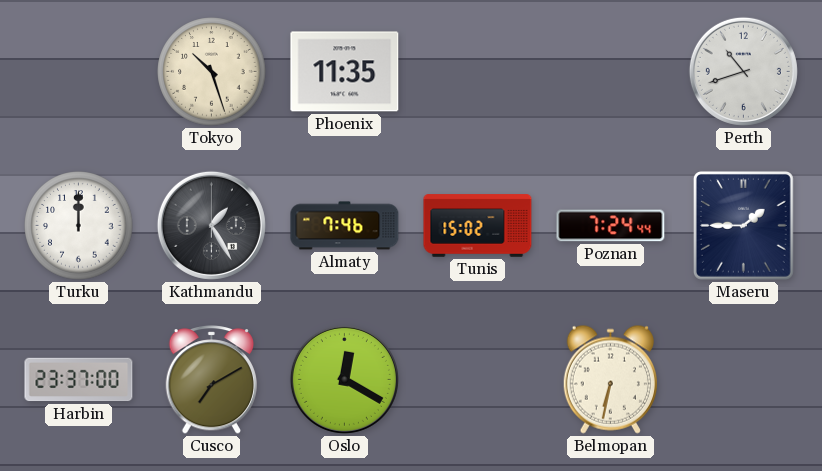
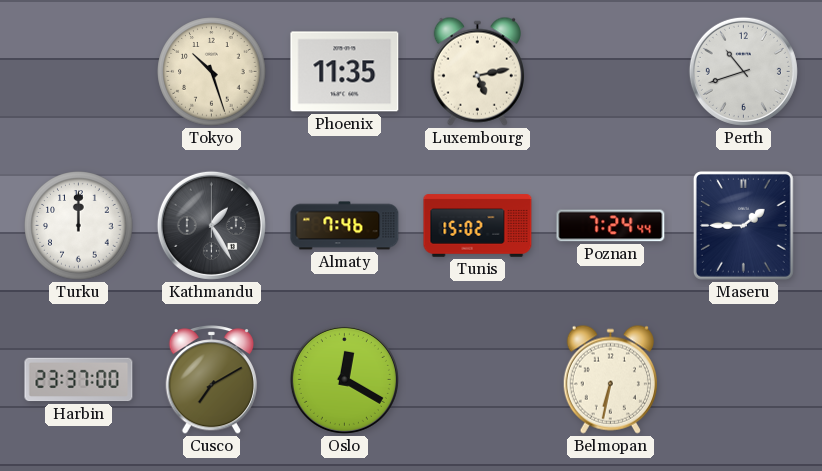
Luxembourg: none -> 5:13 (477, 71)
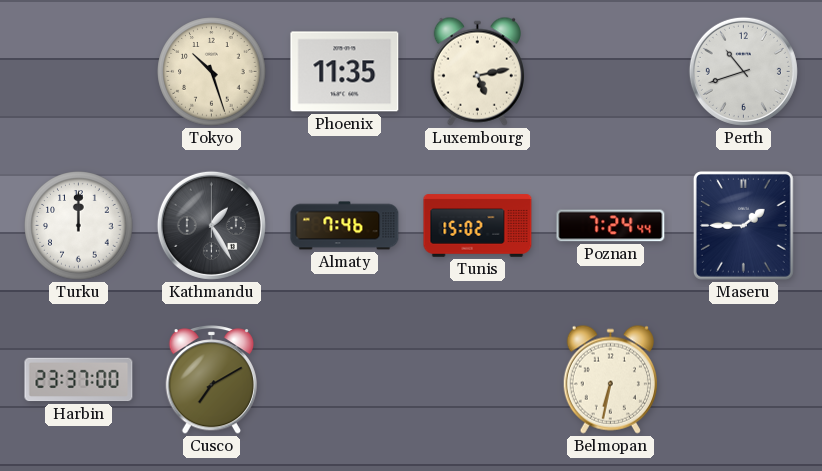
Oslo: 12:20 -> none (344, 379)
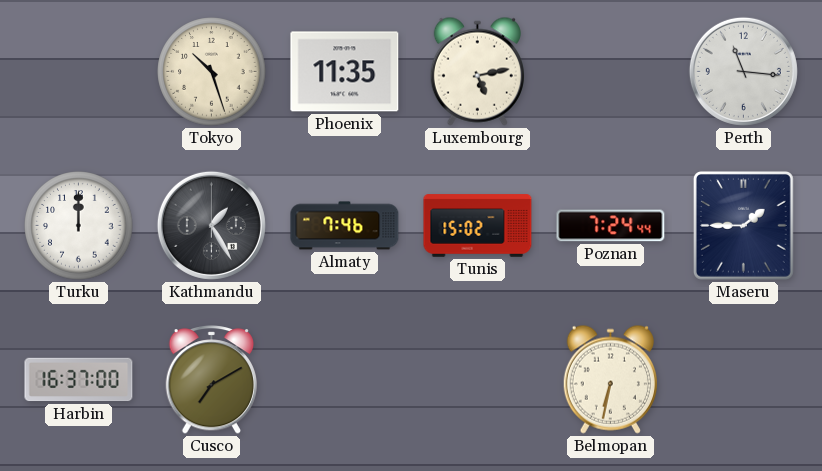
Perth: 10:42 -> 11:16 (743, 71)
Harbin: 23:37 -> 16:37 (79, 380)
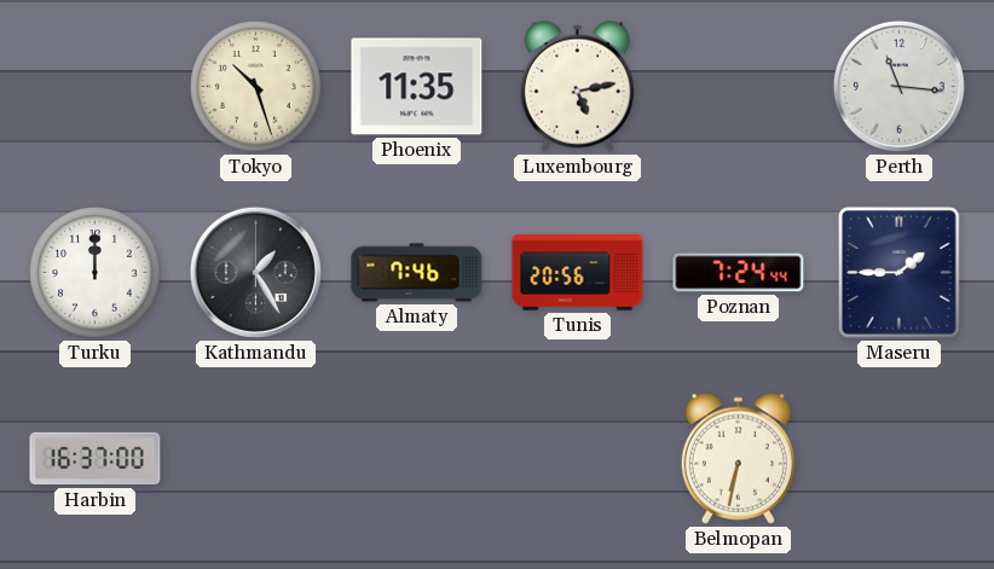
Tunis: 15:02 -> 20:56 (578, 273)
Cusco: 7:10 -> none (212, 380)
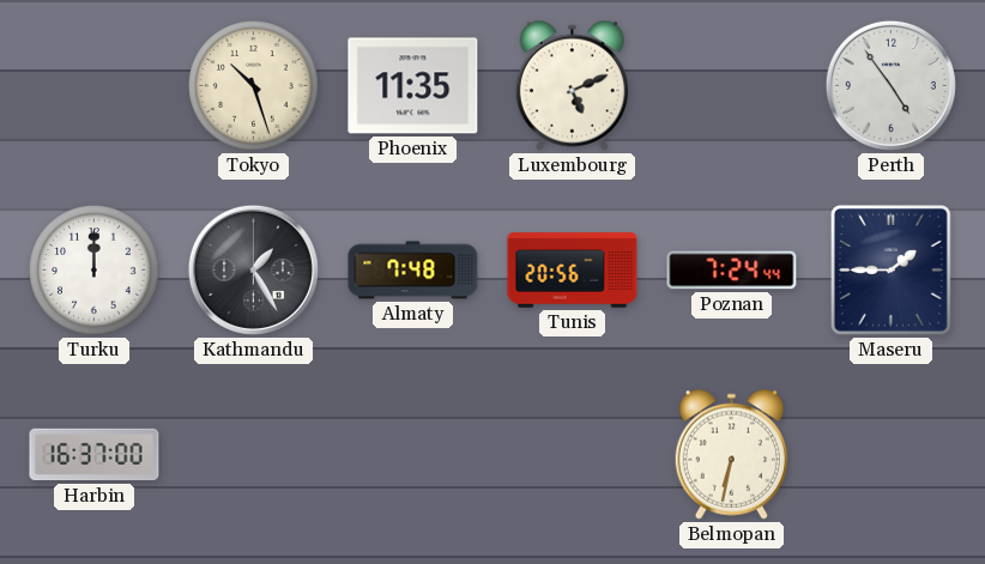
Luxembourg: 5:13 -> 5:11 (572, 85)
Perth: 11:16 -> 4:54 (890, 85)
Almaty: 7:46 -> 7:48 (413, 271)
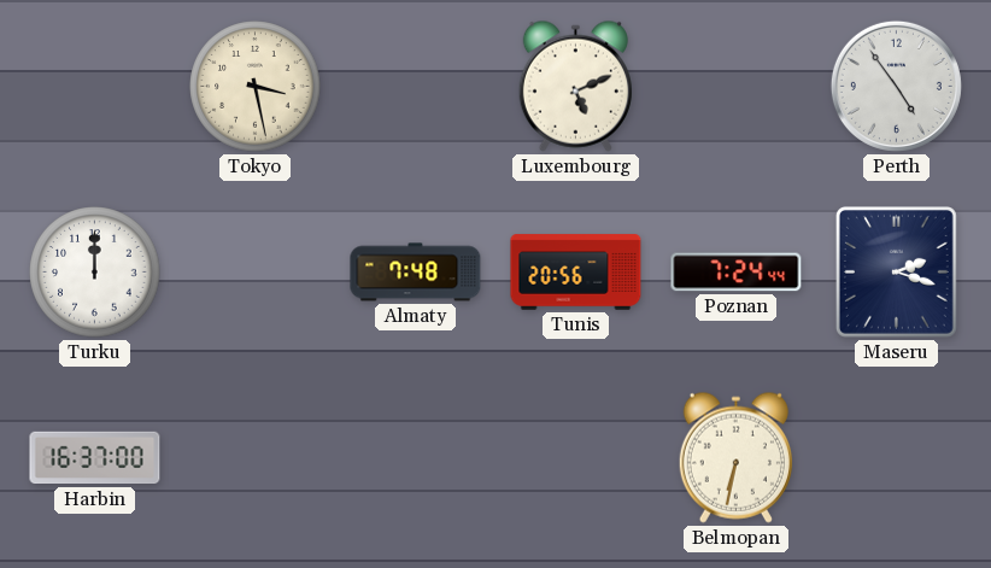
Tokyo: 10:27 -> 3:28 (256, 87)
Phoenix: 11:35 -> none (413, 86)
Kathmandu: 1:25 -> none (253, 269)
Maseru: 1:45 -> 2:18 (896, 271)
